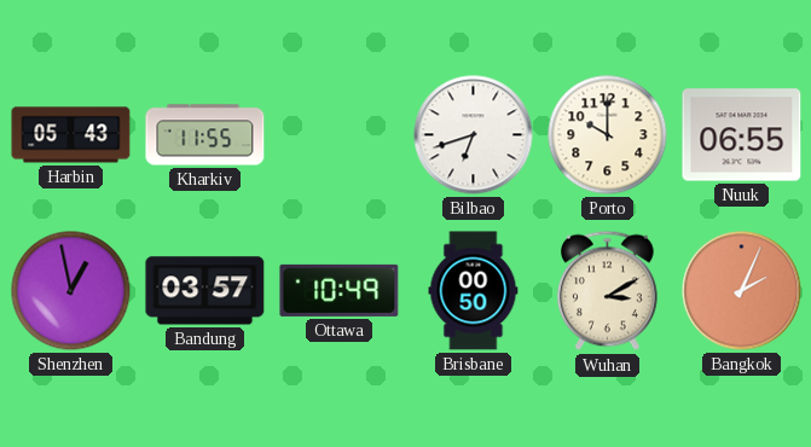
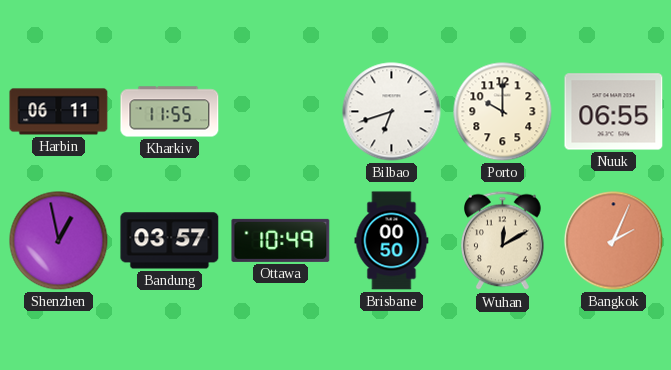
Harbin: 05:43 -> 06:11 (59, 112)
Wuhan: 3:10 -> 12:10 (503, 241)
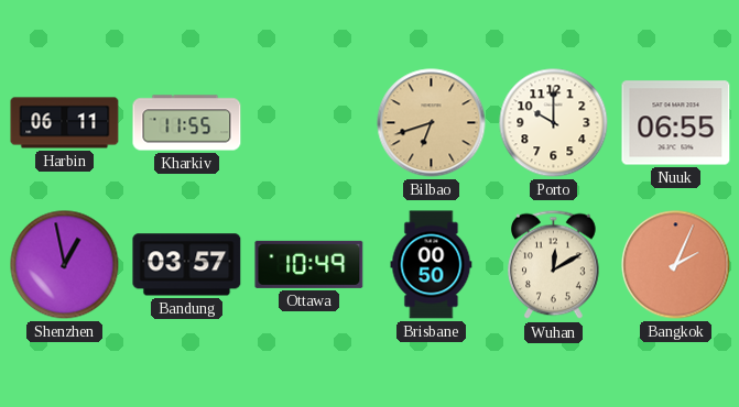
Bilbao dial: white -> champagne (432, 123)
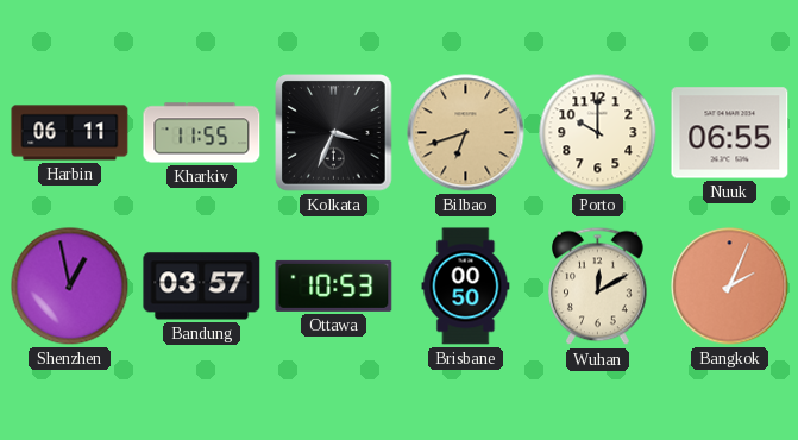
Kolkata: none -> 3:34 (334, 133)
Ottawa: 10:49 -> 10:53 (334, 285)
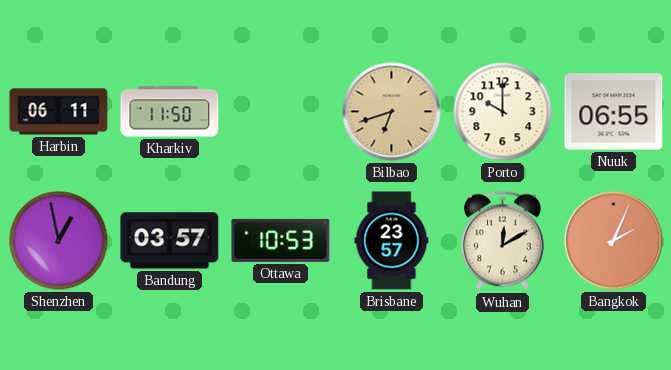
Kharkiv: 11:55 -> 11:50 (170, 112)
Kolkata: 3:34 -> none (334, 133)
Brisbane: 00:50 -> 23:57 (392, 241)
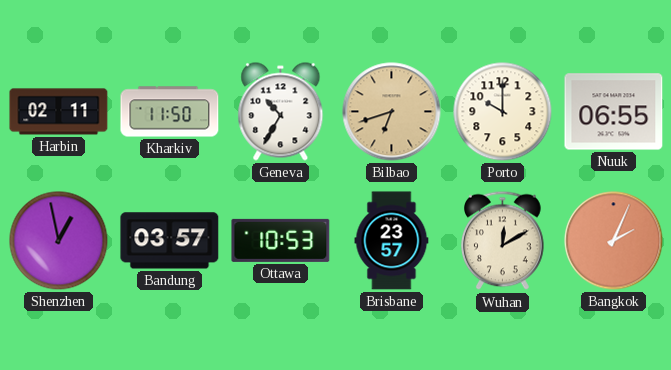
Harbin: 06:11 -> 02:11 (59, 112)
Geneva: none -> 10:35 (281, 112)
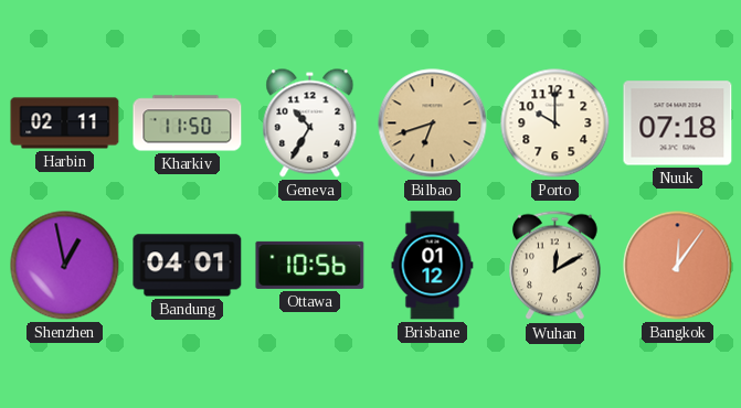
Nuuk: 06:55 -> 07:18 (678, 124)
Bandung: 03:57 -> 04:01 (188, 266)
Ottawa: 10:53 -> 10:56 (310, 265)
Brisbane: 23:57 -> 01:12 (433, 266)
Bangkok: 2:04 -> 12:06 (678, 266)
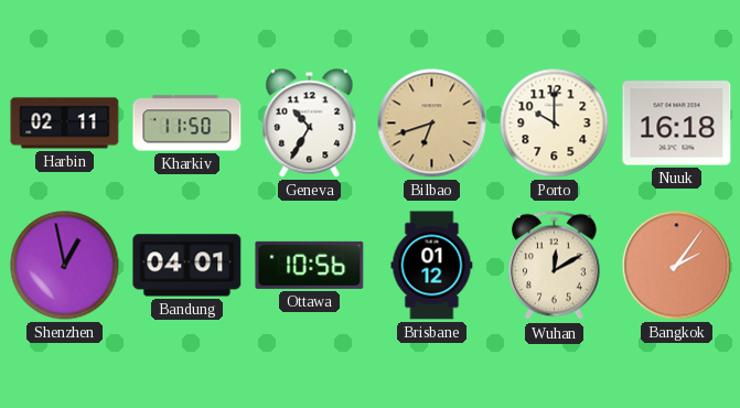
Nuuk: 07:18 -> 16:18 (677, 124)
Bangkok: 12:06 -> 2:06 (677, 266)
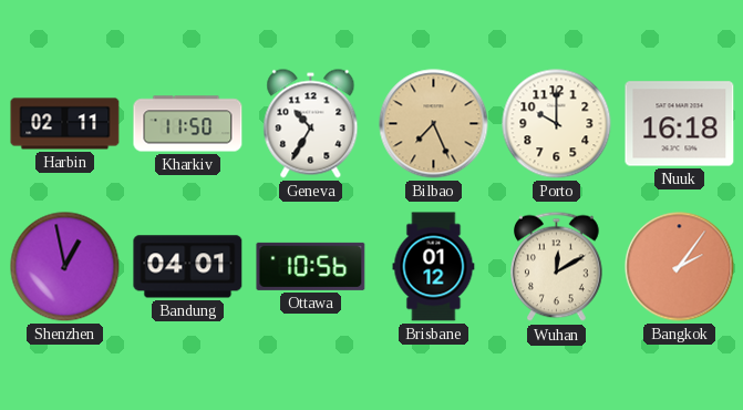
Bilbao: 6:42 -> 7:26 (434, 124)
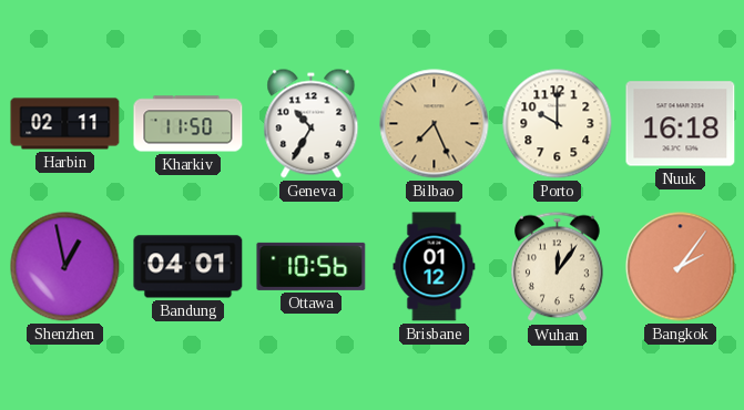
Wuhan: 12:10 -> 12:06 (558, 267)
